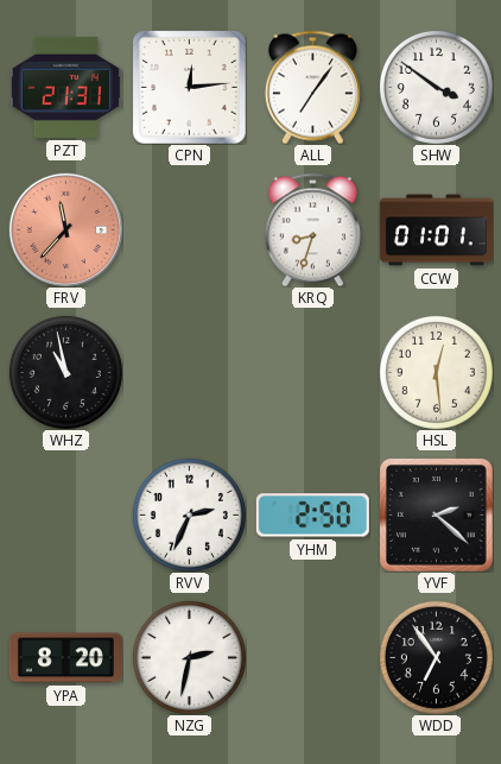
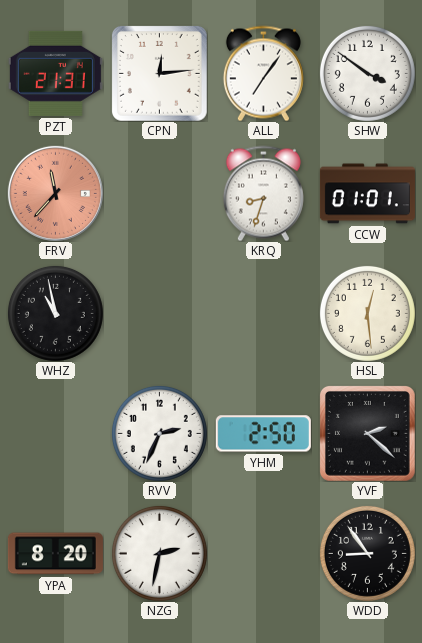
WDD: 6:54 -> 8:54 (367, 553)
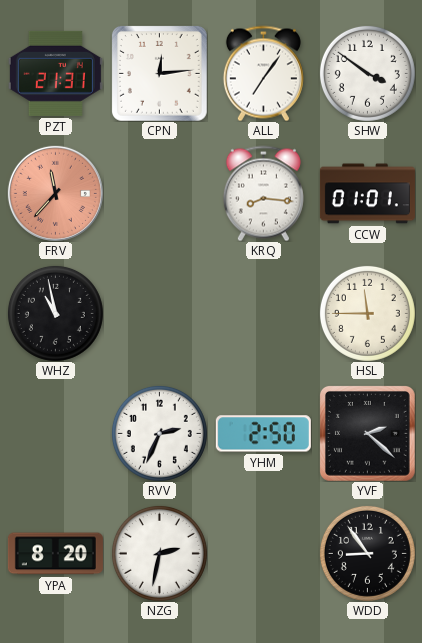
KRQ: 8:33 -> 8:16 (263, 193)
HSL: 12:29 -> 11:45 (367, 313)
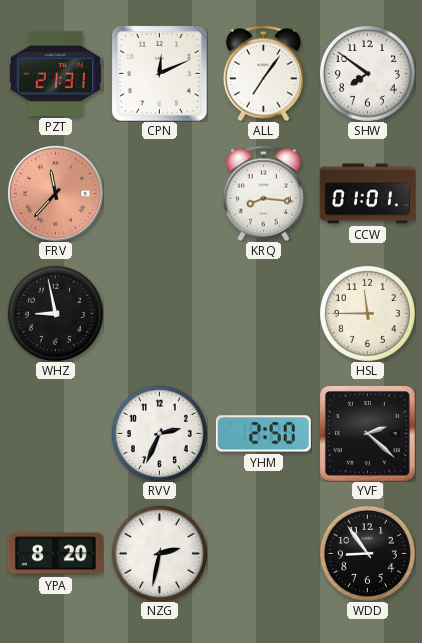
CPN: 12:14 -> 12:11 (159, 73)
SHW: 3:51 -> 7:51 (367, 73)
WHZ: 10:58 -> 8:58 (55, 313)
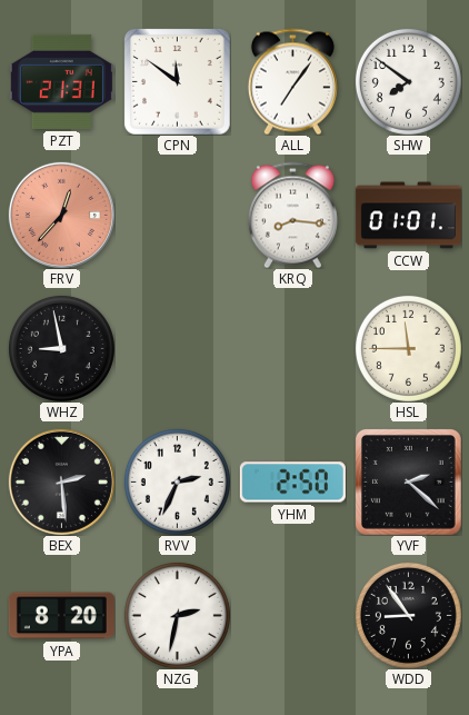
CPN: 12:11 -> 11:51 (177, 81)
FRV: 11:37 -> 12:37 (61, 215)
BEX: none -> 2:29 (61, 481)
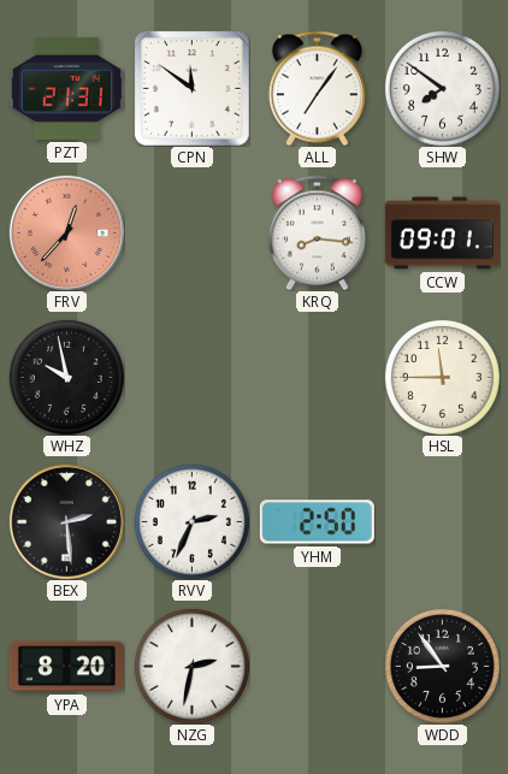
CCW: 01:01 -> 09:01 (442, 234)
WHZ: 8:58 -> 9:58 (66, 377)
YVF: 2:22 -> none (408, 481)
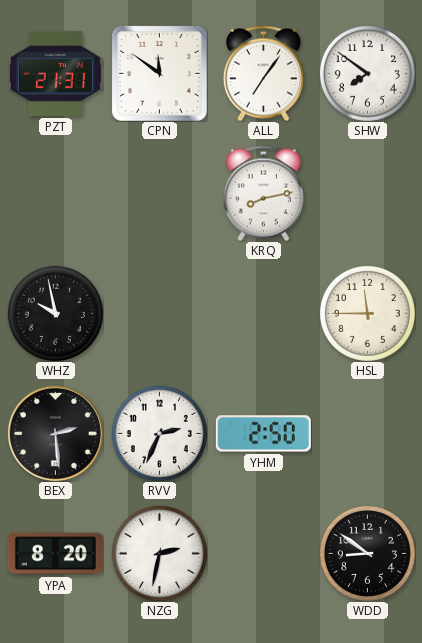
FRV: 12:37 -> none (66, 232)
KRQ: 8:16 -> 8:13 (263, 193)
CCW: 09:01 -> none (442, 234)
WDD: 8:54 -> 8:51 (367, 553)
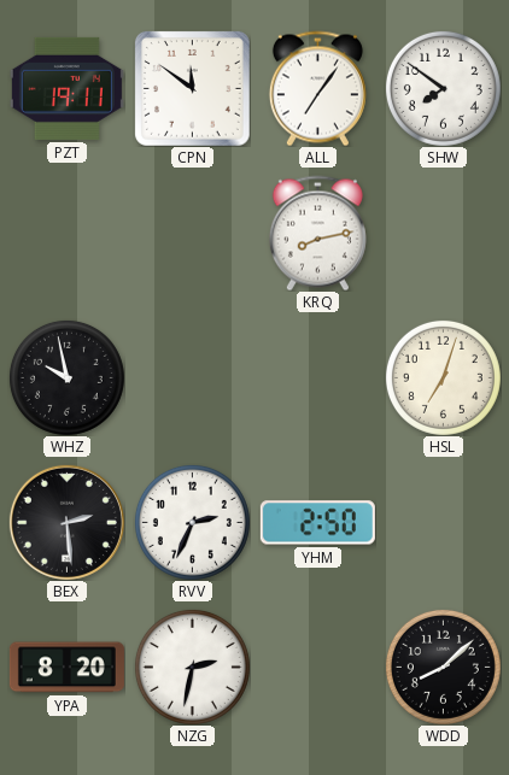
PZT: 21:31 -> 19:11 (66, 88)
HSL: 11:45 -> 7:03 (443, 377)
WDD: 8:51 -> 8:08 (443, 667)
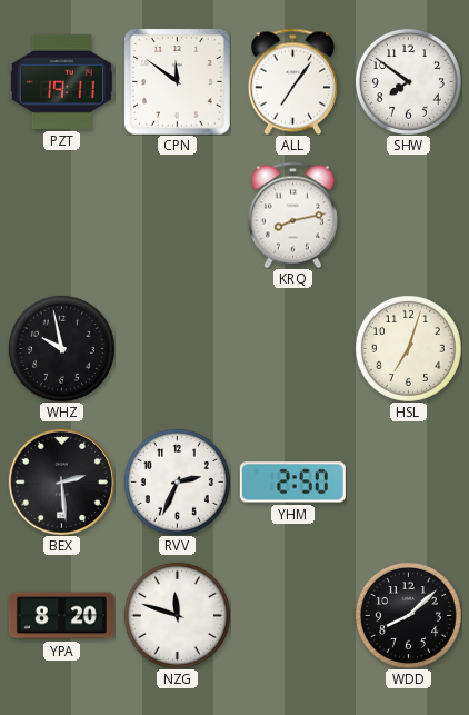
NZG: 2:32 -> 11:48 (177, 615)
